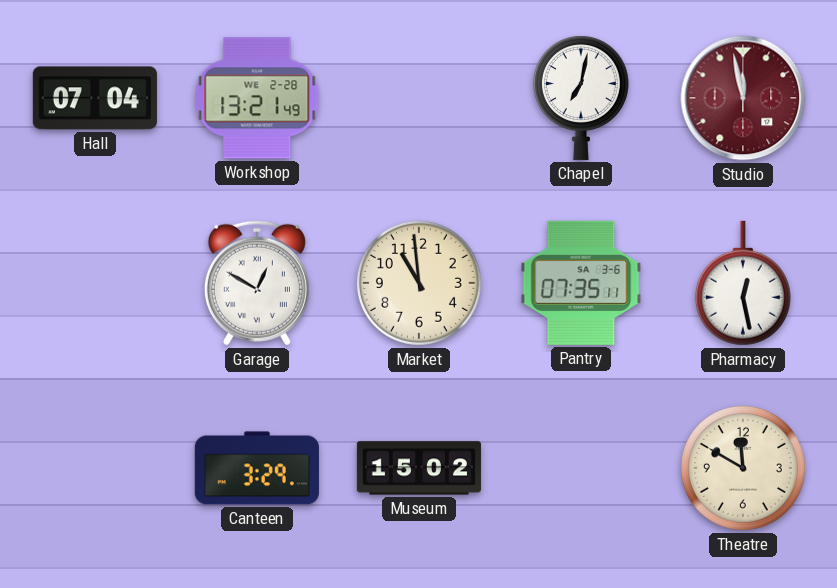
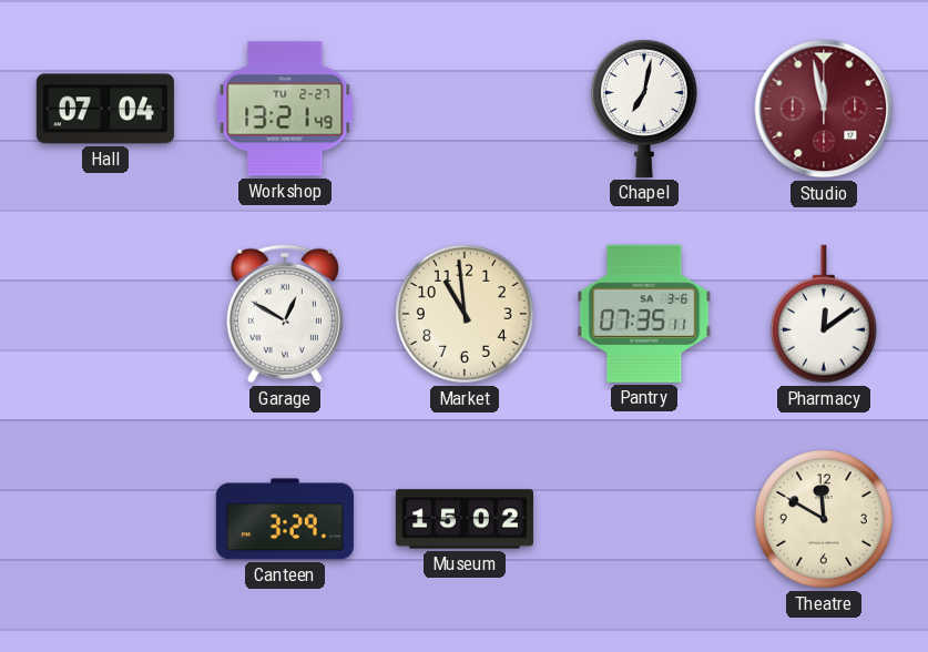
Workshop date: WE 2-28 -> TU 2-27 (285, 109)
Pharmacy: 12:28 -> 12:09 (824, 314)
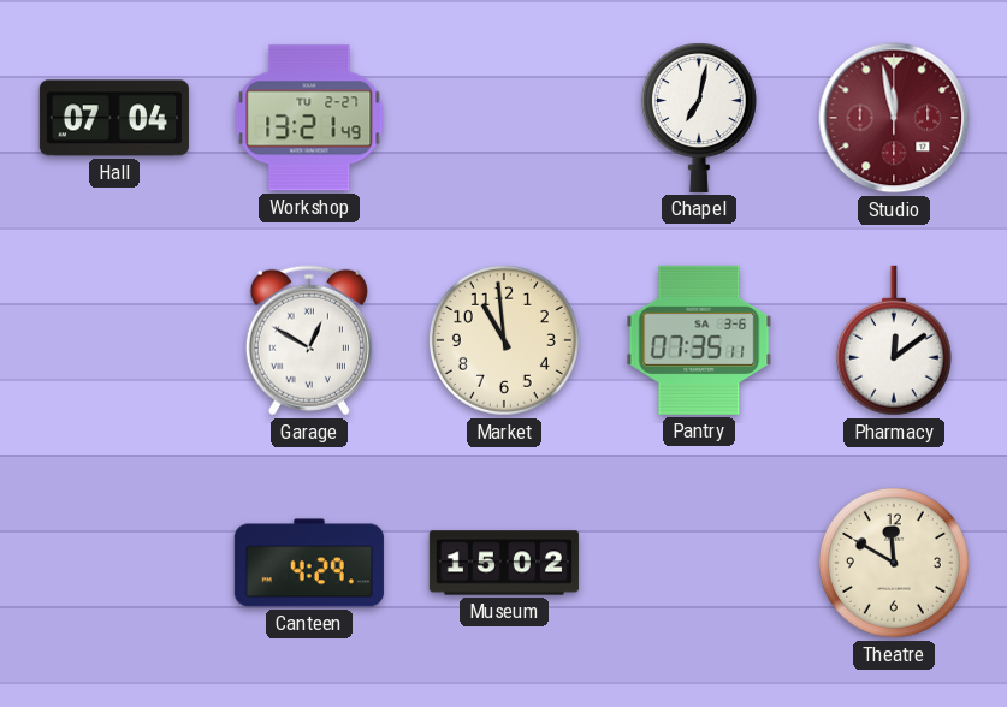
Canteen: 3:29 -> 4:29 (309, 563)
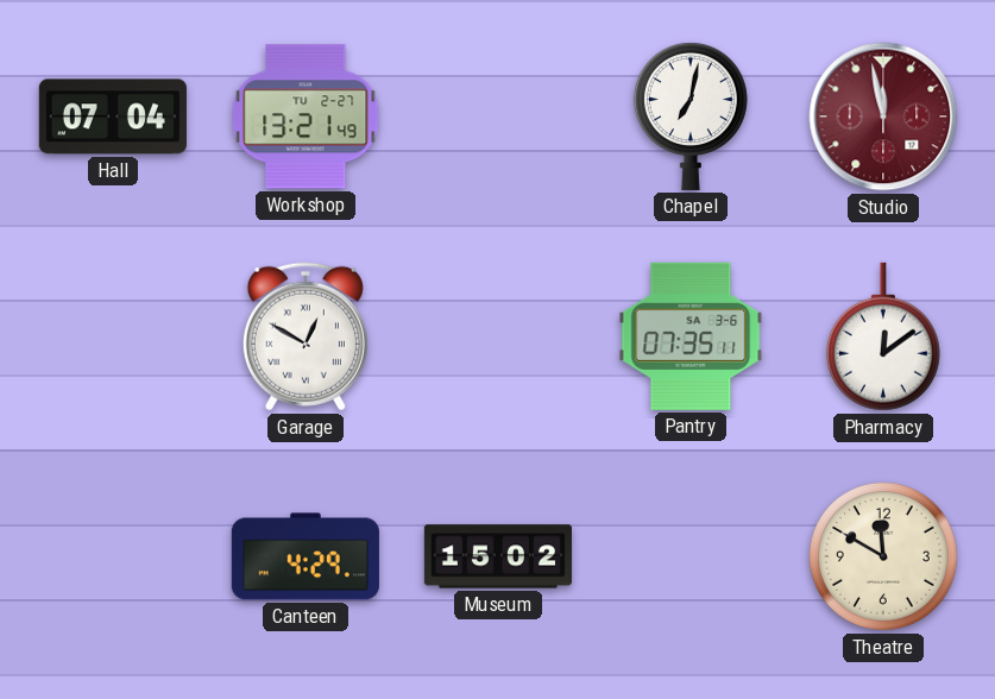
Market: 10:59 -> none (504, 340)
